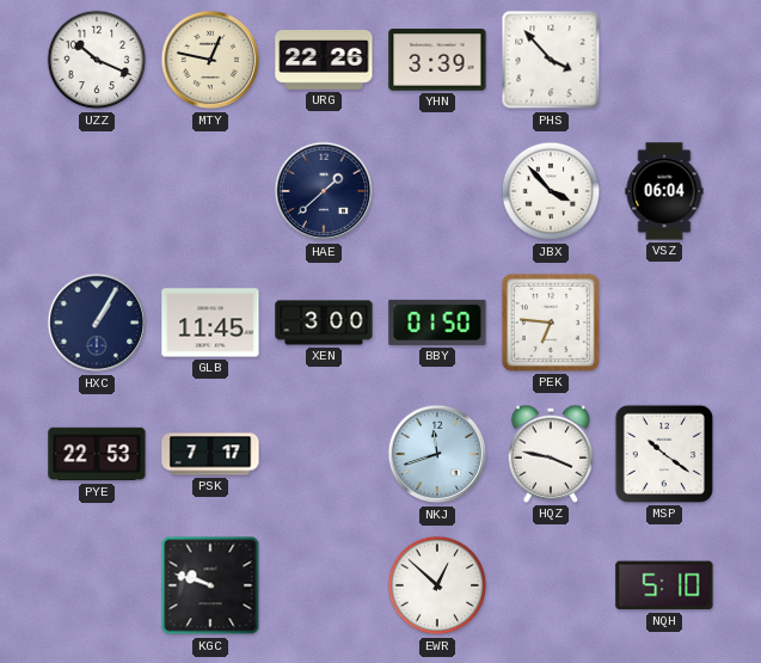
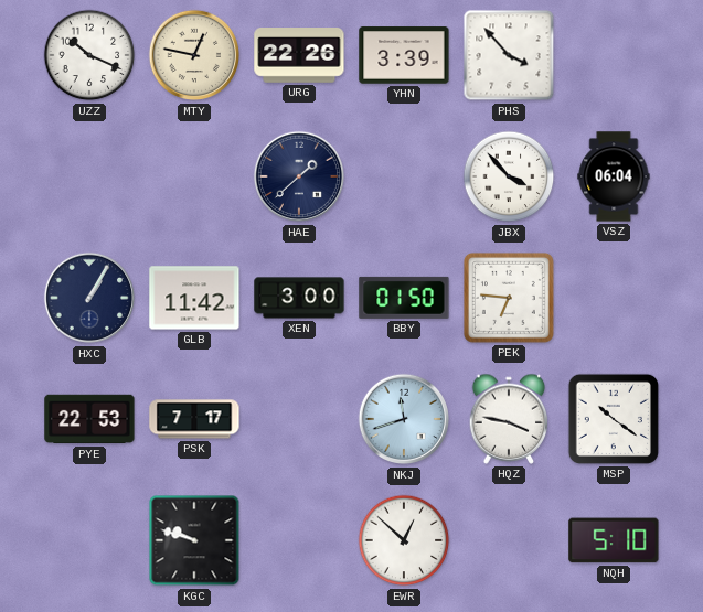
GLB: 11:45 -> 11:42 (194, 298)
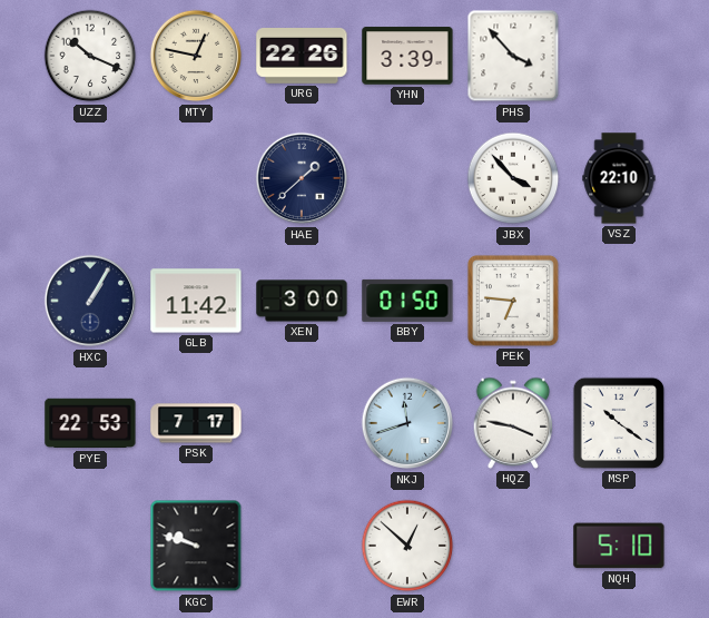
VSZ: 06:04 -> 22:10 (619, 178)
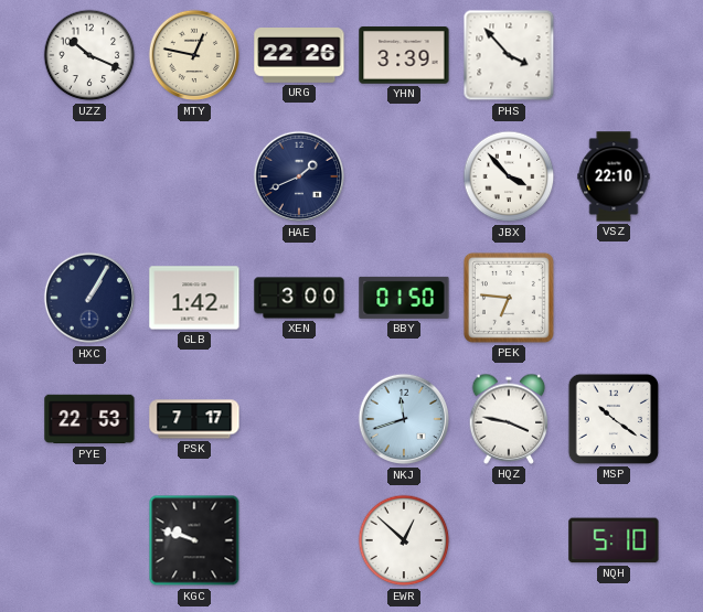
HAE: 1:38 -> 1:41 (299, 176)
GLB: 11:42 -> 1:42 (194, 298)
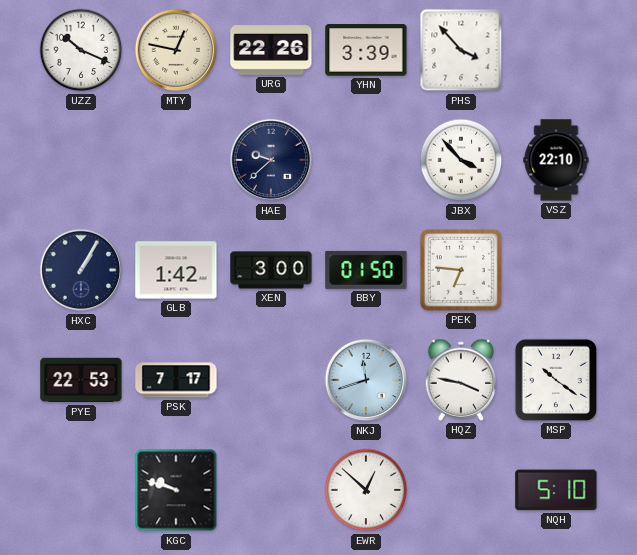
HAE: 1:41 -> 9:38 (271, 160)
